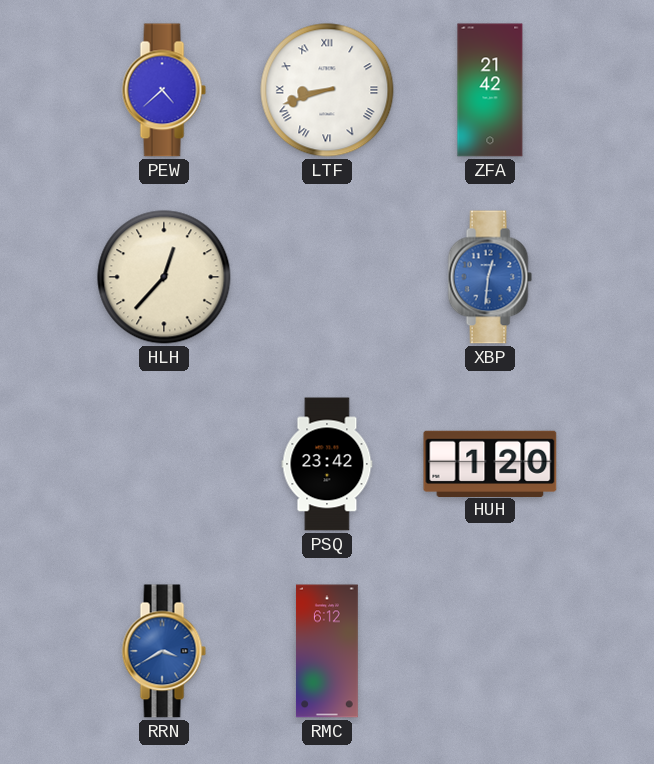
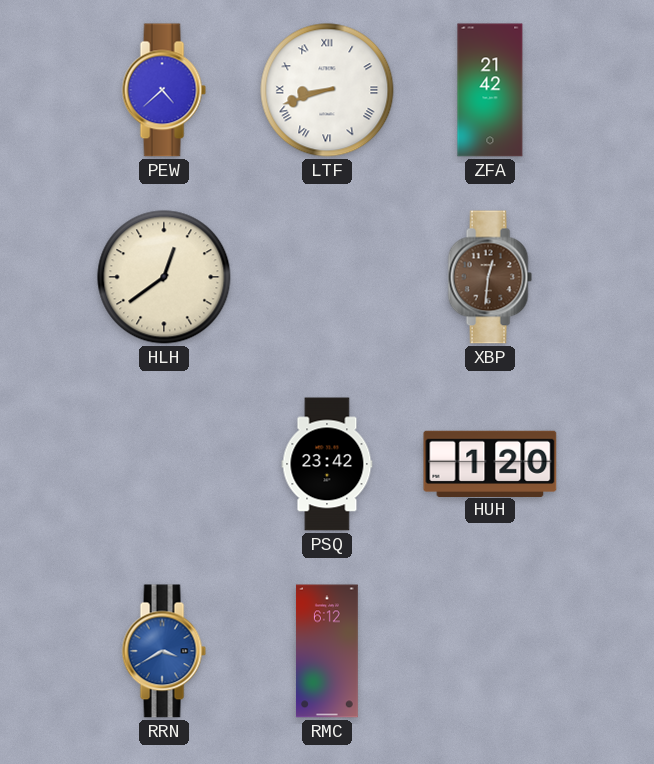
HLH: 12:37 -> 12:39 (164, 277)
XBP dial: blue -> brown (490, 277)
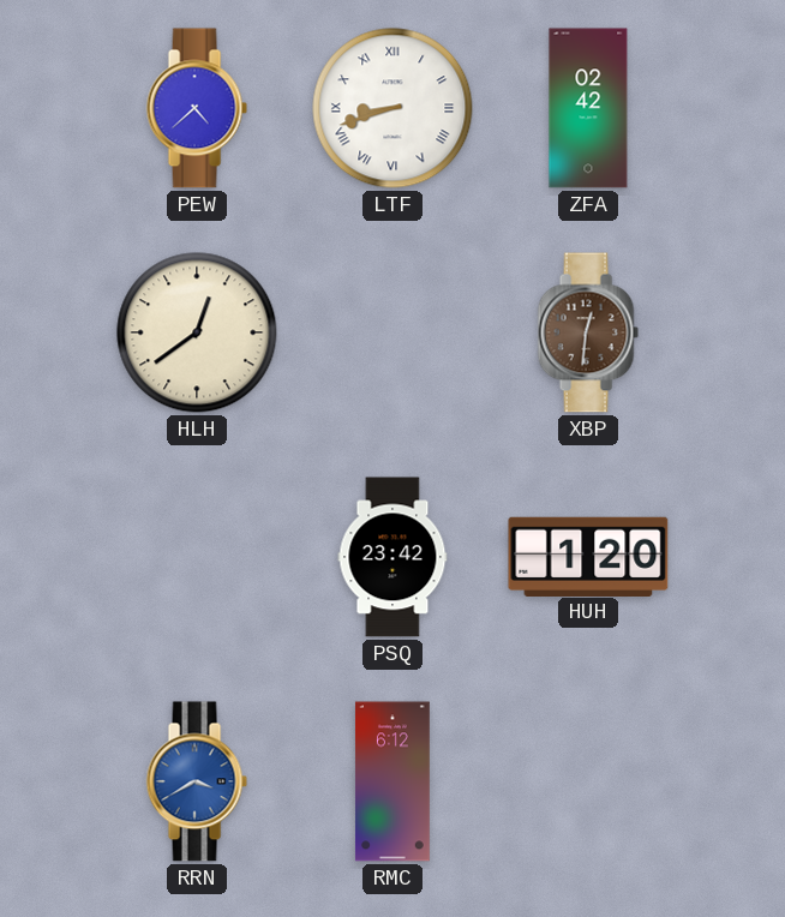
ZFA: 21:42 -> 02:42 (588, 108)
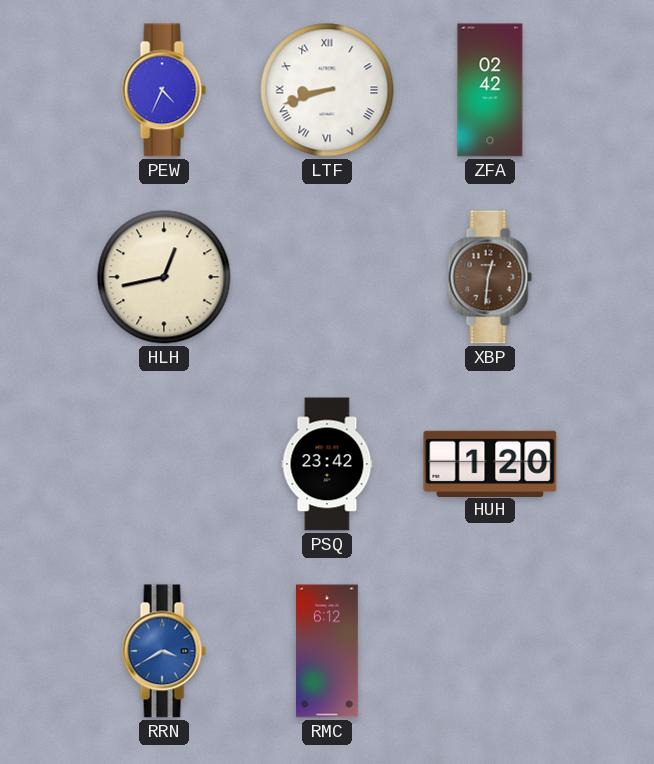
PEW: 4:38 -> 4:34 (164, 90)
HLH: 12:39 -> 12:43 (164, 277)
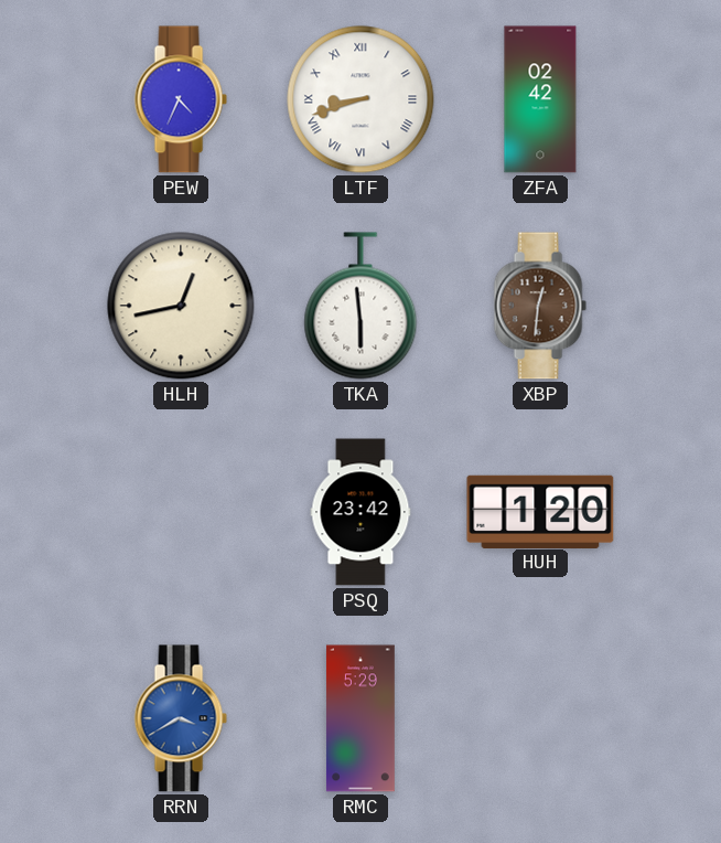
TKA: none -> 5:59 (360, 306)
RMC: 6:12 -> 5:29 (360, 718)
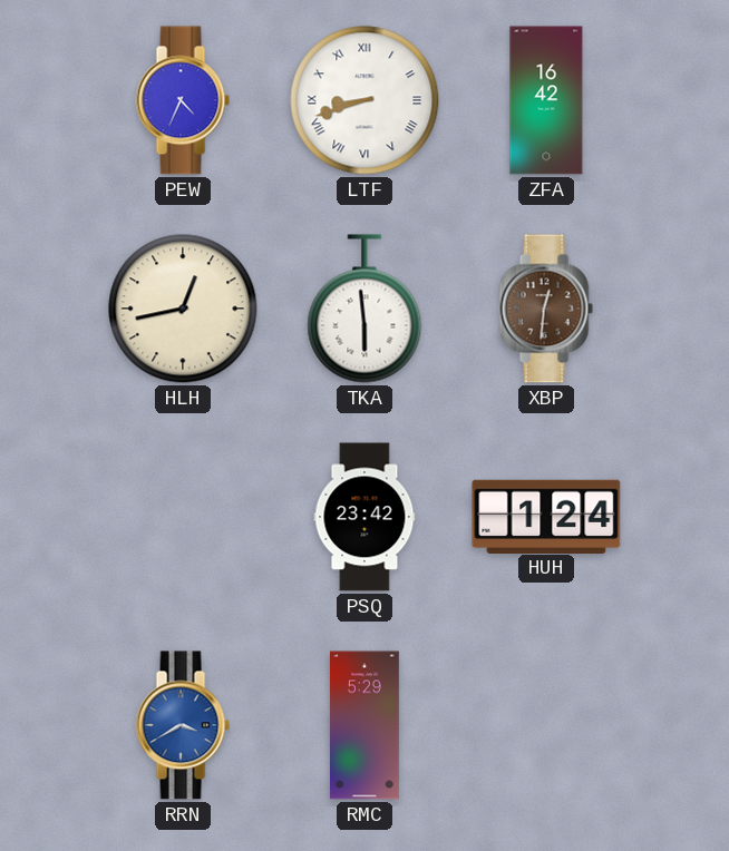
ZFA: 02:42 -> 16:42 (546, 100)
HUH: 1:20 -> 1:24 (546, 516)
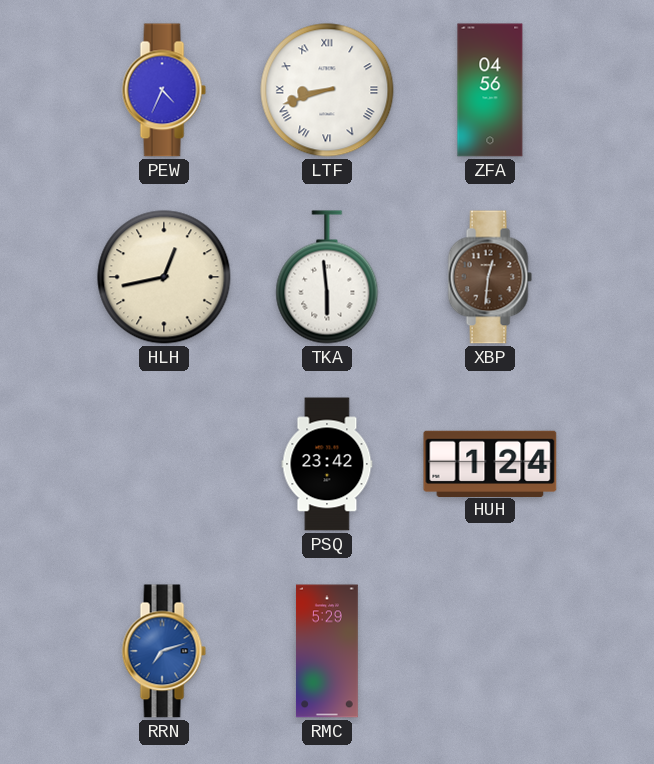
ZFA: 16:42 -> 04:56 (490, 90)
RRN: 3:40 -> 7:12 (164, 651)
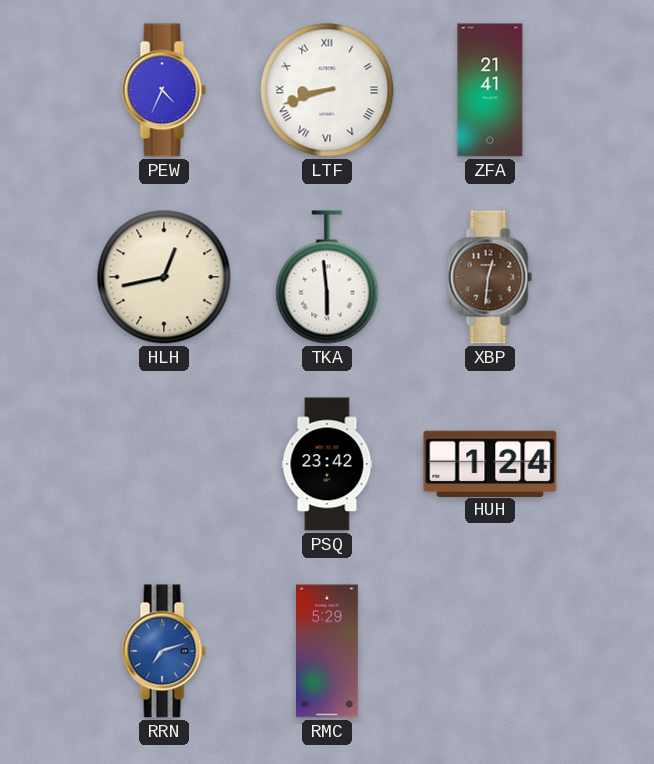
ZFA: 04:56 -> 21:41 (490, 90)
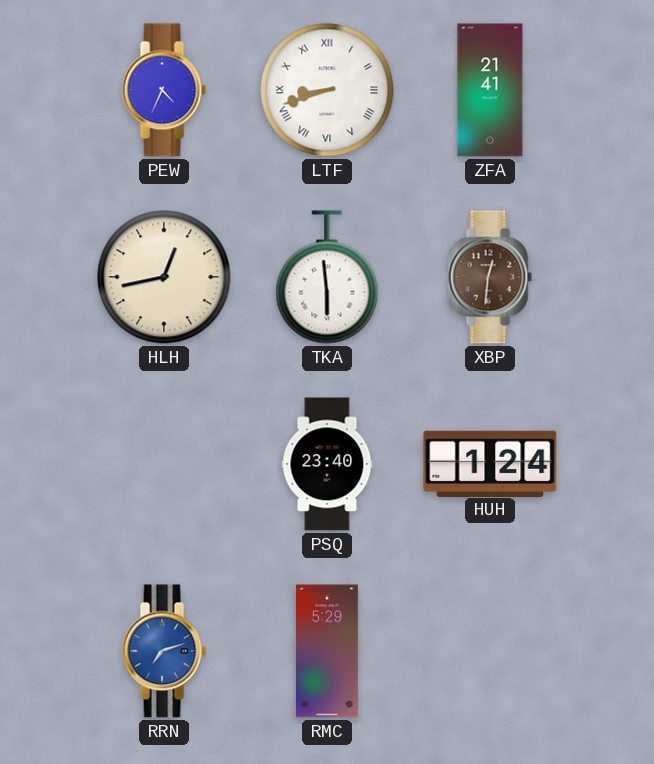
PSQ: 23:42 -> 23:40 (327, 464)
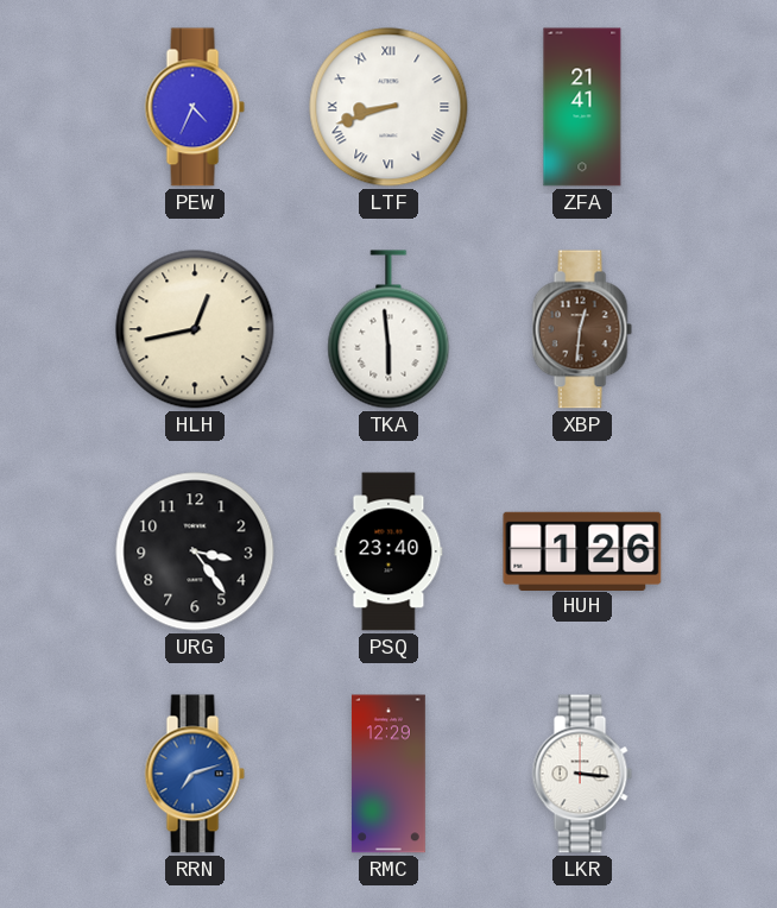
URG: none -> 3:24 (195, 551)
HUH: 1:24 -> 1:26 (582, 550)
RMC: 5:29 -> 12:29 (389, 774)
LKR: none -> 3:16 (582, 774)
